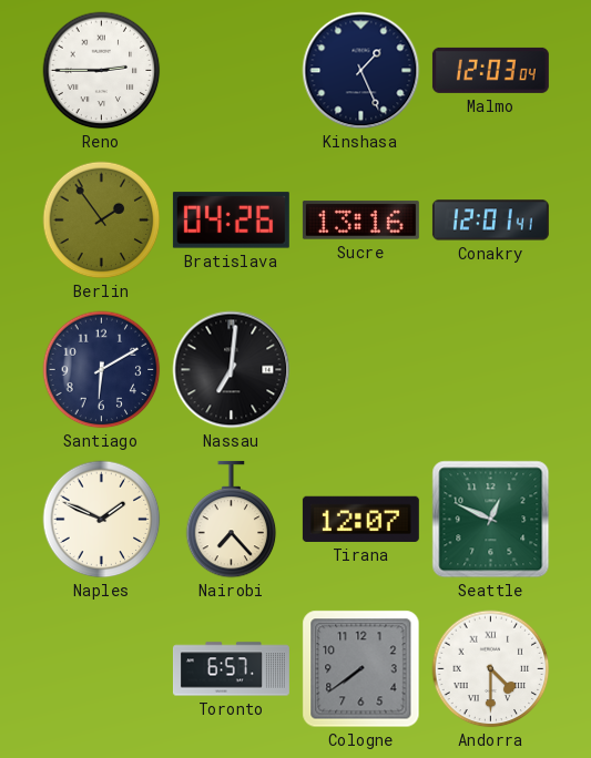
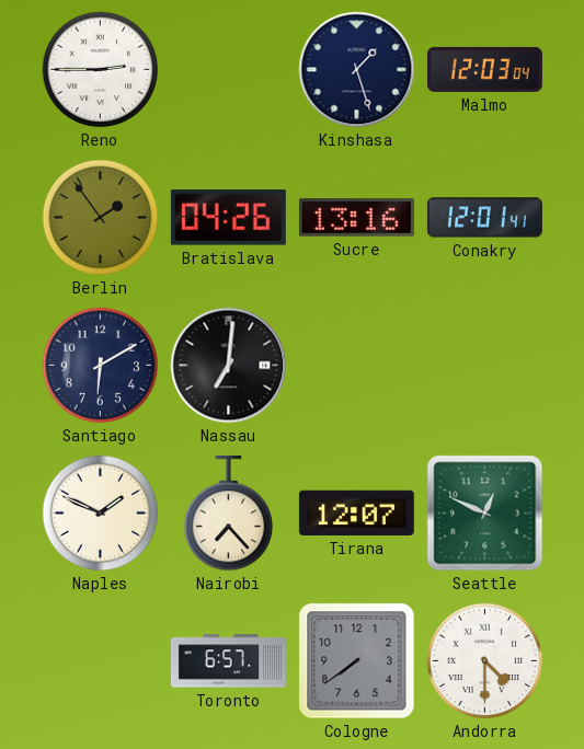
Kinshasa: 1:26 -> 1:27 (357, 70)
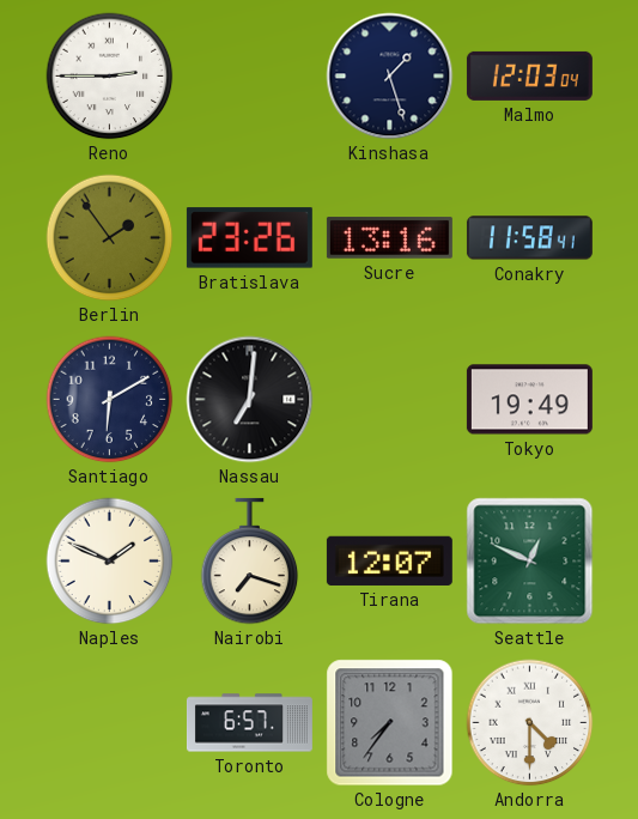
Bratislava: 04:26 -> 23:26 (249, 238)
Conakry: 12:01 -> 11:58 (529, 238)
Tokyo: none -> 19:49 (529, 400)
Nairobi: 7:23 -> 7:18 (250, 562)
Cologne: 7:39 -> 7:36 (390, 723)
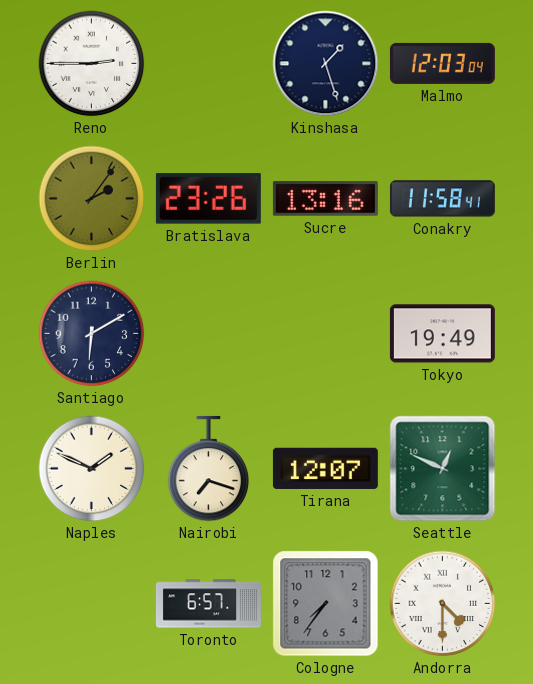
Berlin: 1:54 -> 2:06 (92, 199)
Nassau: 7:01 -> none (250, 400)
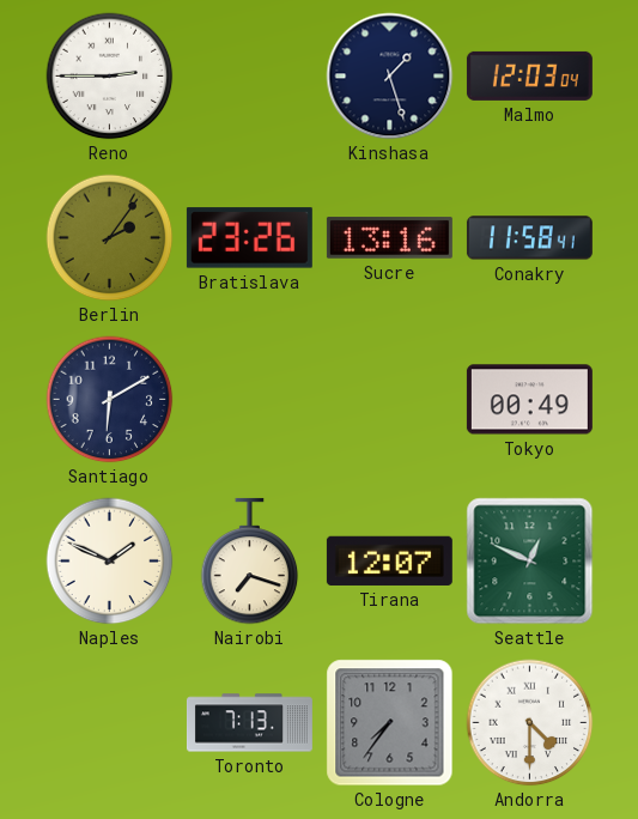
Tokyo: 19:49 -> 00:49 (529, 400)
Toronto: 6:57 -> 7:13 (249, 723)
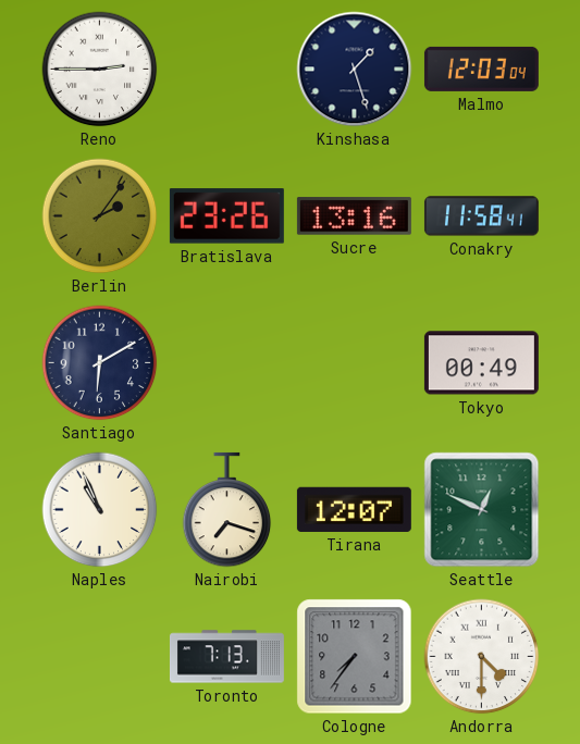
Naples: 1:49 -> 10:56 (100, 510)
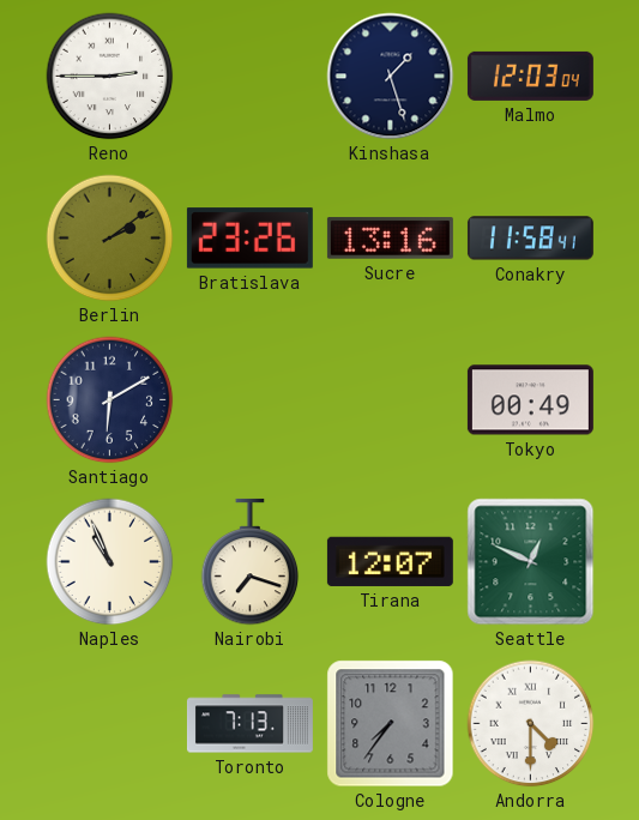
Berlin: 2:06 -> 2:09 (110, 239)
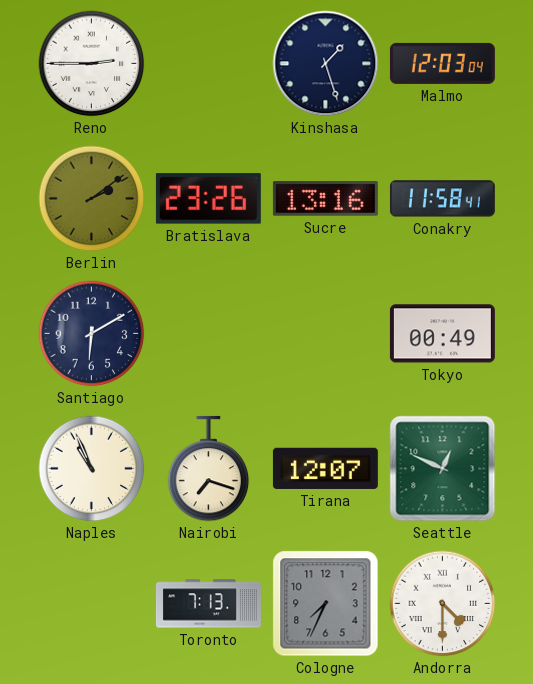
Cologne: 7:36 -> 7:34 (326, 604)
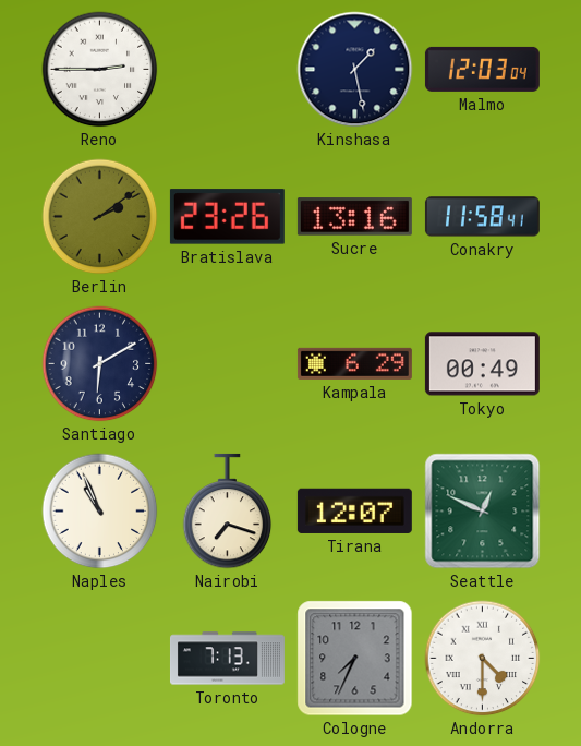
Kinshasa: 1:27 -> 1:28 (355, 70)
Kampala: none -> 6:29 (354, 363)
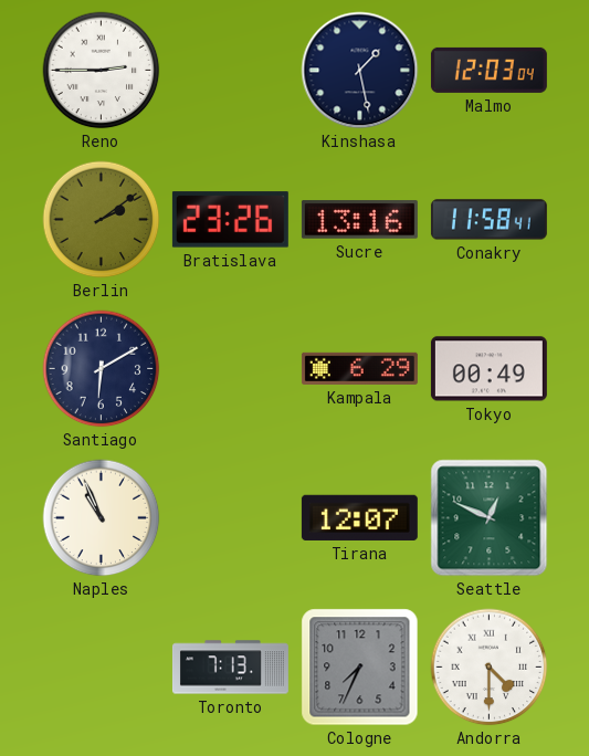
Nairobi: 7:18 -> none (228, 512)
